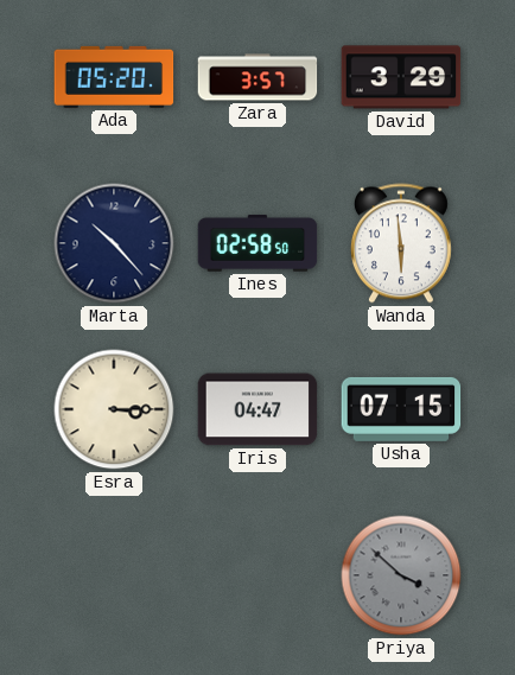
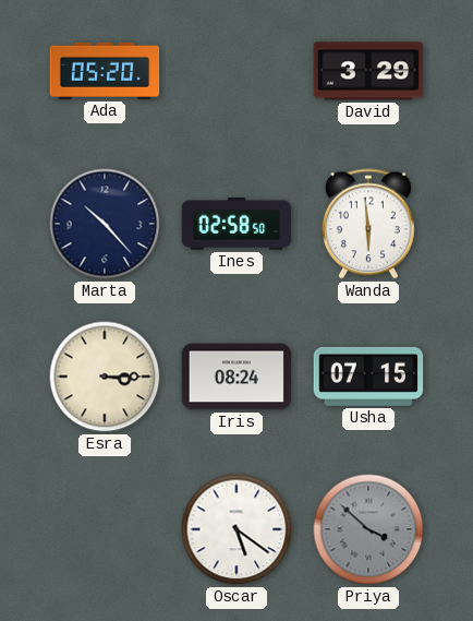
Zara: 3:57 -> none (257, 77)
Iris: 04:47 -> 08:24 (237, 377)
Oscar: none -> 5:21 (237, 529)
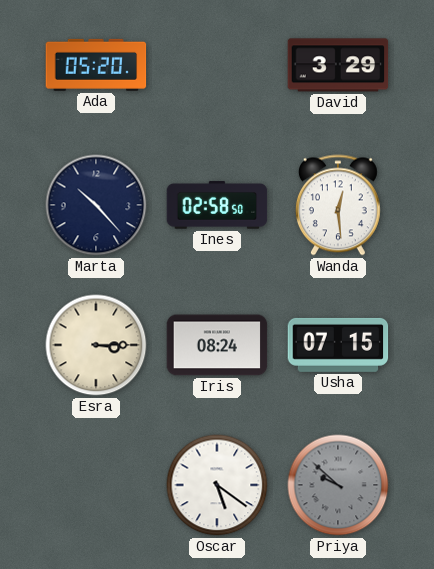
Wanda: 5:59 -> 12:29 (338, 205)
Priya: 3:52 -> 9:52 (338, 485)
